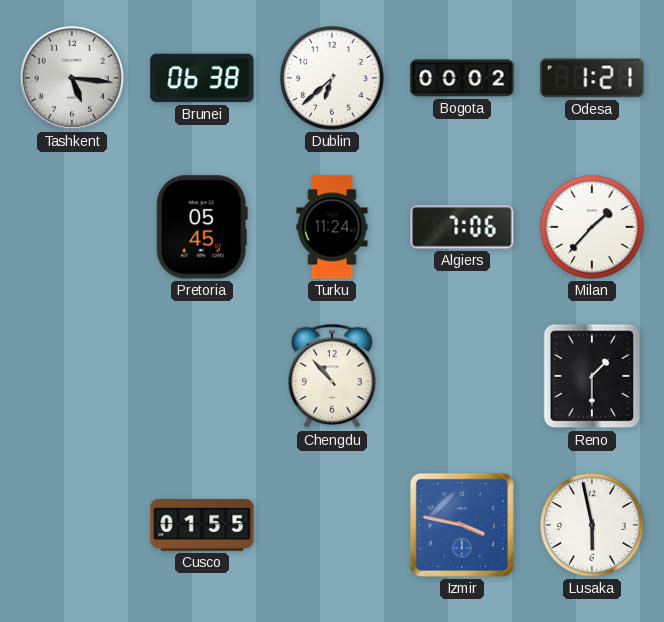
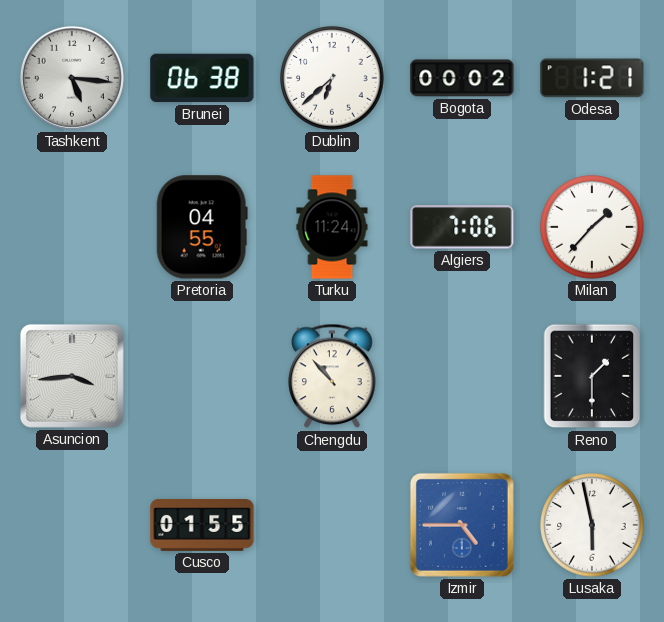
Pretoria: 05:45 -> 04:55 (202, 227)
Asuncion: none -> 3:44 (72, 376)
Izmir: 3:47 -> 4:45 (462, 525)
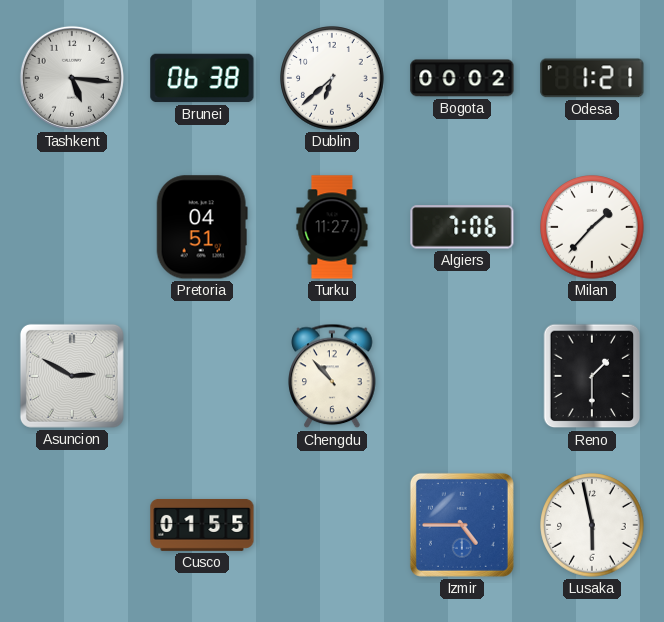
Pretoria: 04:55 -> 04:51 (202, 227)
Turku: 11:24 -> 11:27 (332, 227)
Asuncion: 3:44 -> 2:50 (72, 376)
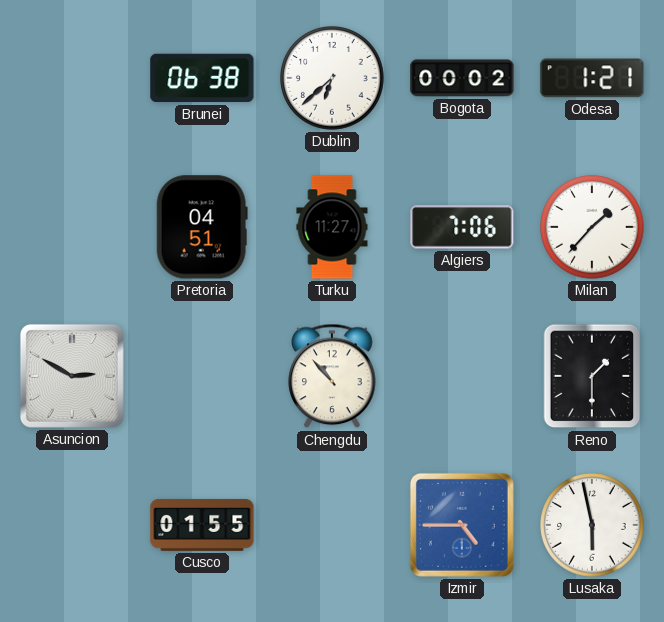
Tashkent: 5:16 -> none (72, 78)
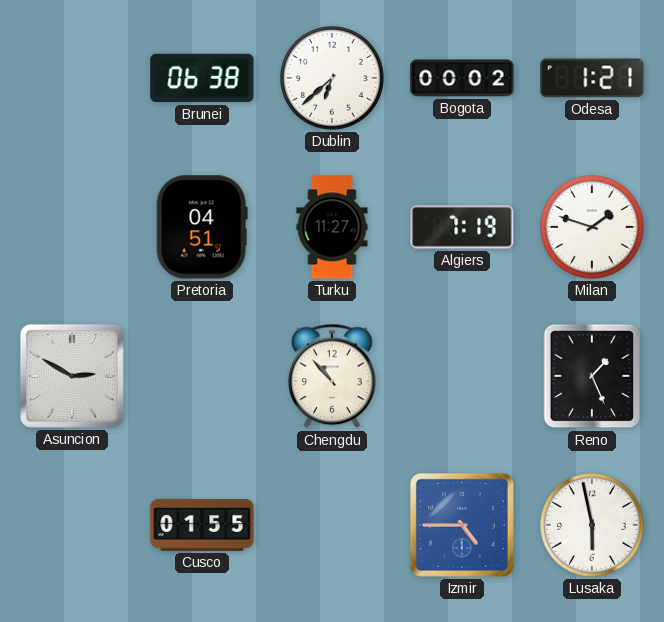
Algiers: 7:06 -> 7:19 (462, 227)
Milan: 1:37 -> 1:48 (592, 227)
Reno: 1:30 -> 1:26 (592, 376)
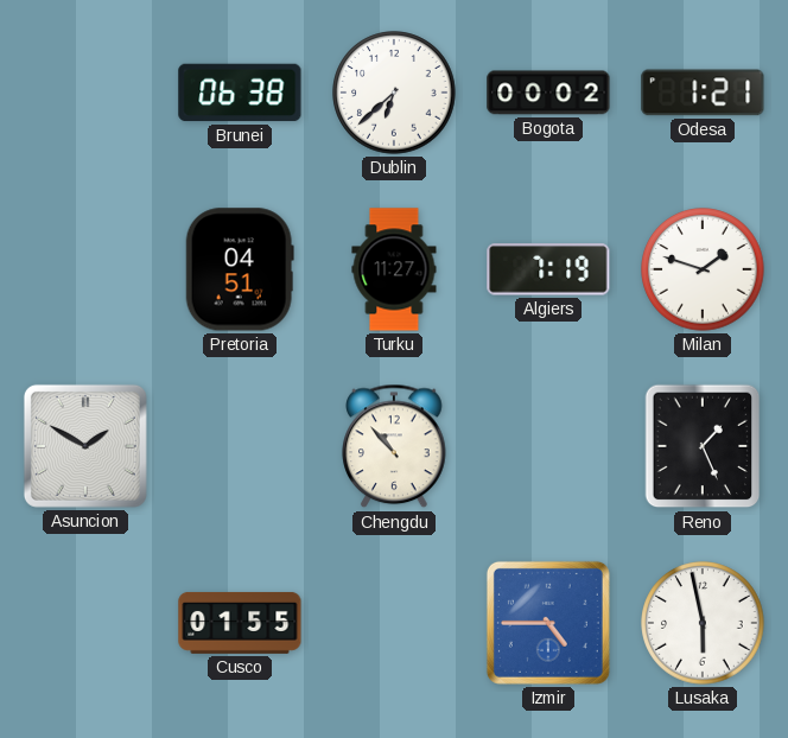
Asuncion: 2:50 -> 1:50 (85, 446)
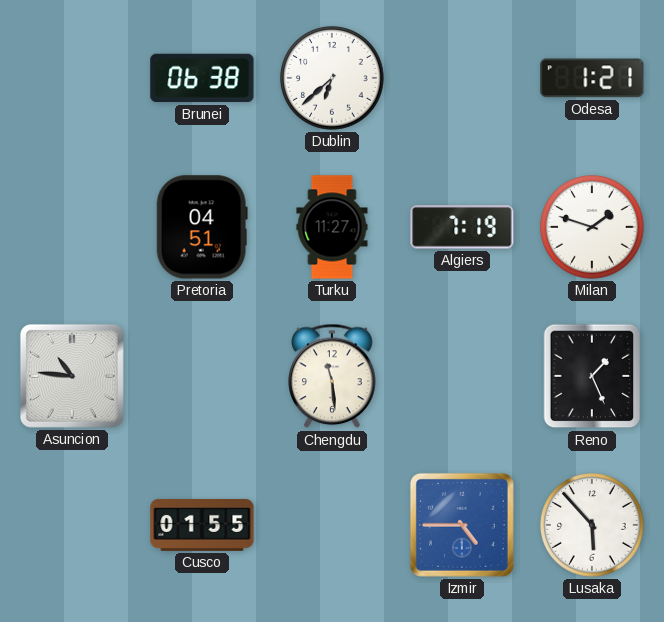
Bogota: 00:02 -> none (548, 93)
Asuncion: 1:50 -> 10:46 (72, 376)
Chengdu: 10:53 -> 11:29 (332, 376)
Lusaka: 5:58 -> 5:53 (592, 525)
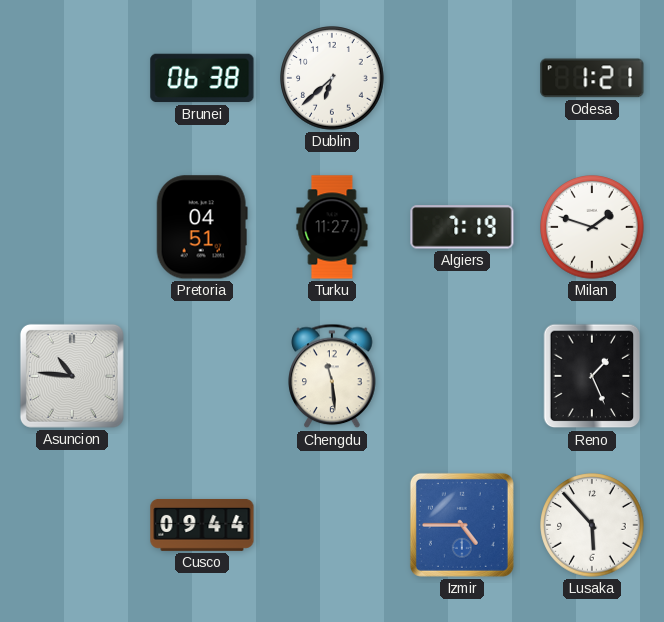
Cusco: 01:55 -> 09:44 (202, 525)
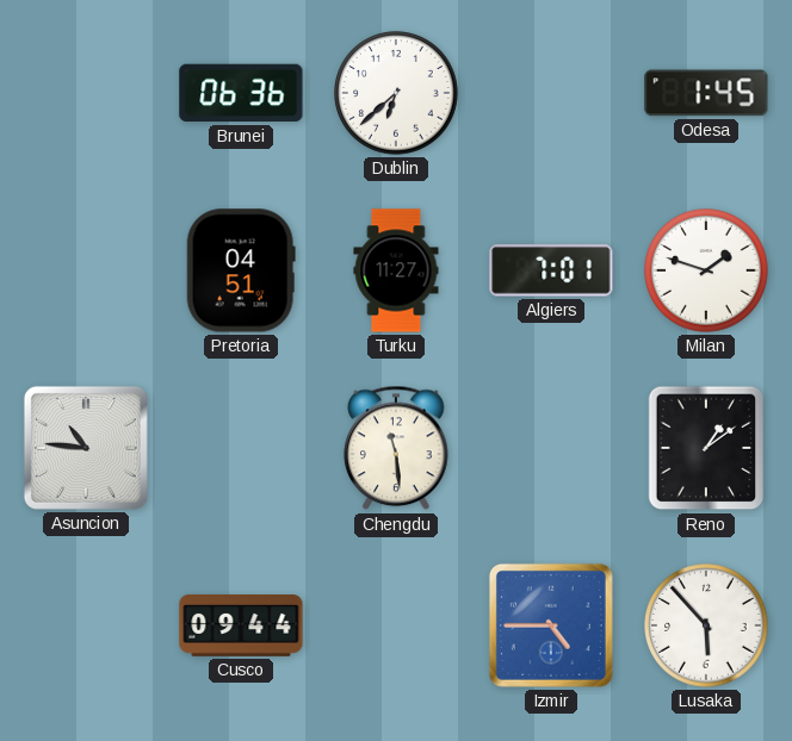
Brunei: 06:38 -> 06:36 (241, 93)
Odesa: 1:21 -> 1:45 (706, 93)
Algiers: 7:19 -> 7:01 (551, 270)
Reno: 1:26 -> 1:09 (706, 448)
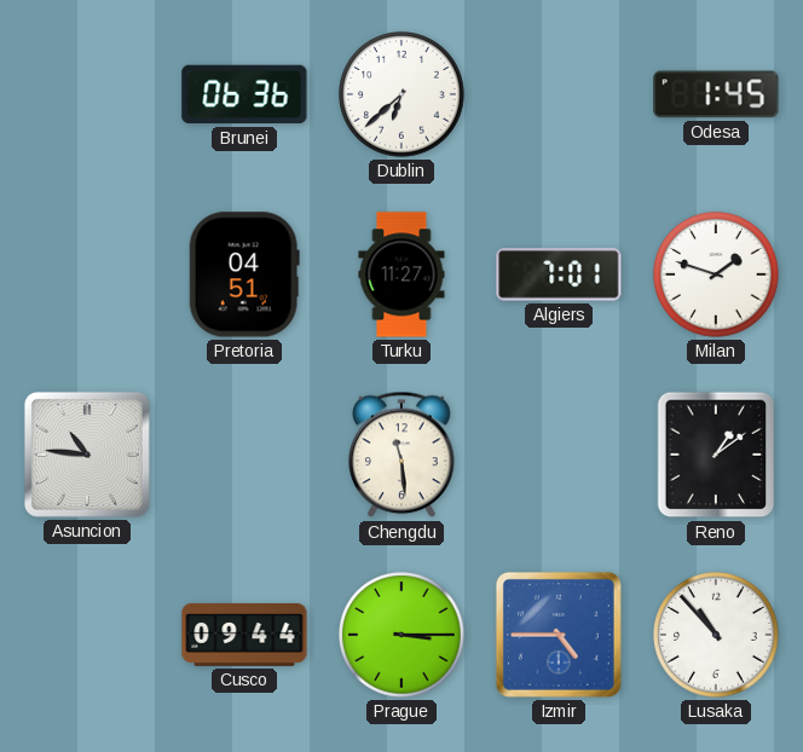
Prague: none -> 3:15 (401, 635)
Lusaka: 5:53 -> 10:53 (716, 635)
